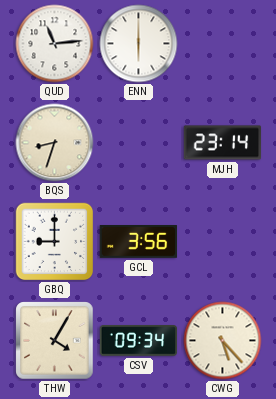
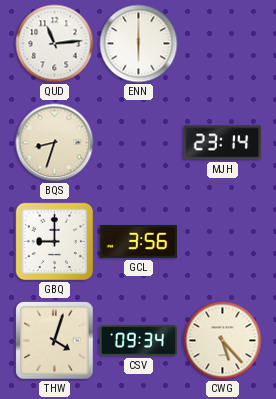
THW: 4:05 -> 4:03 (55, 341)
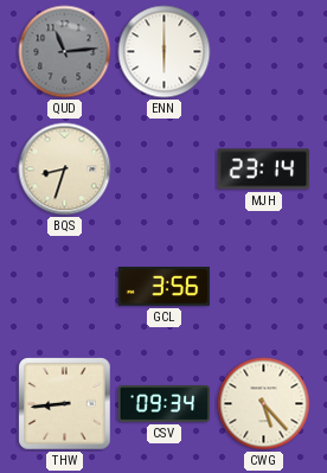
QUD dial: white -> grey (65, 52)
GBQ: 9:00 -> none (55, 242)
THW: 4:03 -> 8:44 (65, 404)
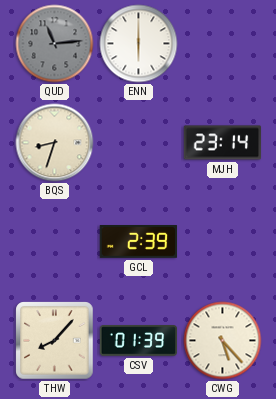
GCL: 3:56 -> 2:39 (139, 242)
THW: 8:44 -> 8:07 (55, 341)
CSV: 09:34 -> 01:39 (139, 341)
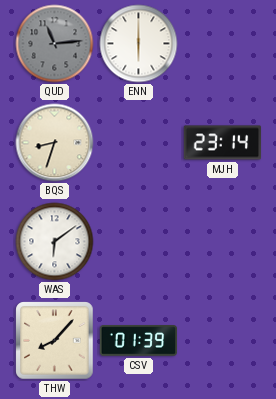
WAS: none -> 6:09 (55, 242)
GCL: 2:39 -> none (139, 242)
CWG: 5:23 -> none (223, 341)
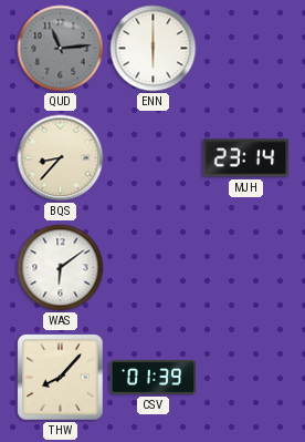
BQS: 8:33 -> 8:37 (61, 158)
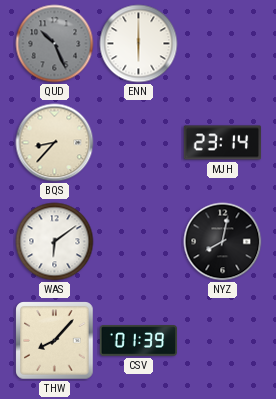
QUD: 11:14 -> 10:26 (55, 44)
NYZ: none -> 8:02 (223, 242)
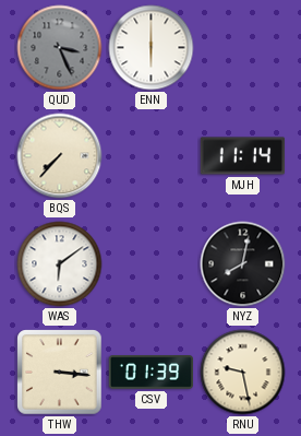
QUD: 10:26 -> 3:26 (60, 48)
BQS: 8:37 -> 7:37 (60, 156)
MJH: 23:14 -> 11:14 (243, 156)
THW: 8:07 -> 3:16 (60, 373)
RNU: none -> 9:28 (243, 373)
